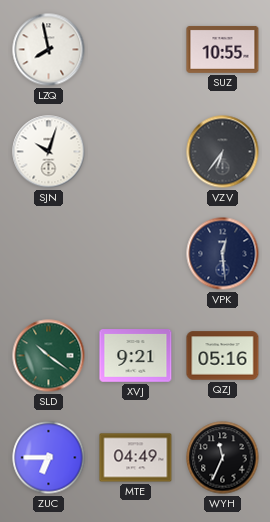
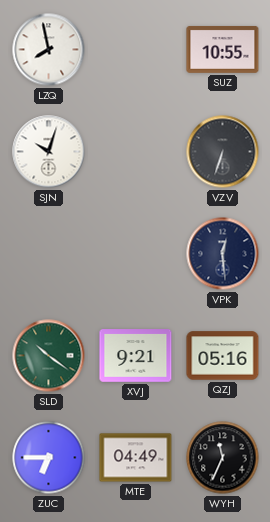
VZV: 6:36 -> 6:33 (223, 152)
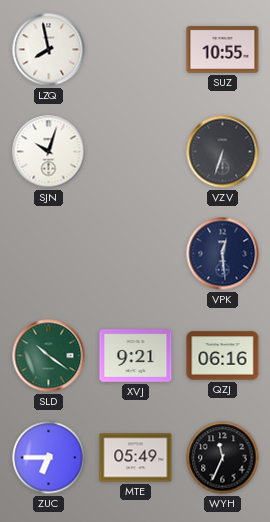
QZJ: 05:16 -> 06:16 (223, 356)
MTE: 04:49 -> 05:49 (136, 458)
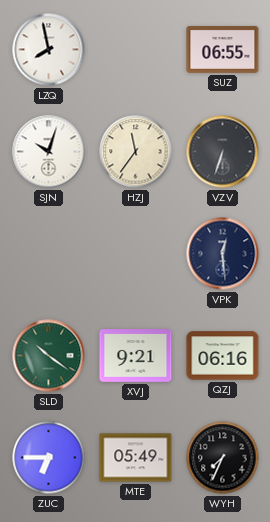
SUZ: 10:55 -> 06:55 (223, 49)
HZJ: none -> 11:36 (136, 152)
WYH: 11:34 -> 7:34 (223, 458)
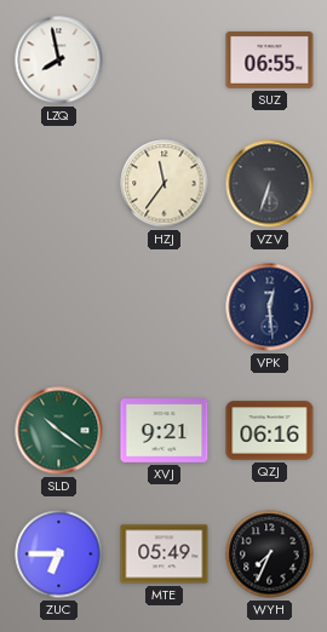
SJN: 10:03 -> none (49, 152)
